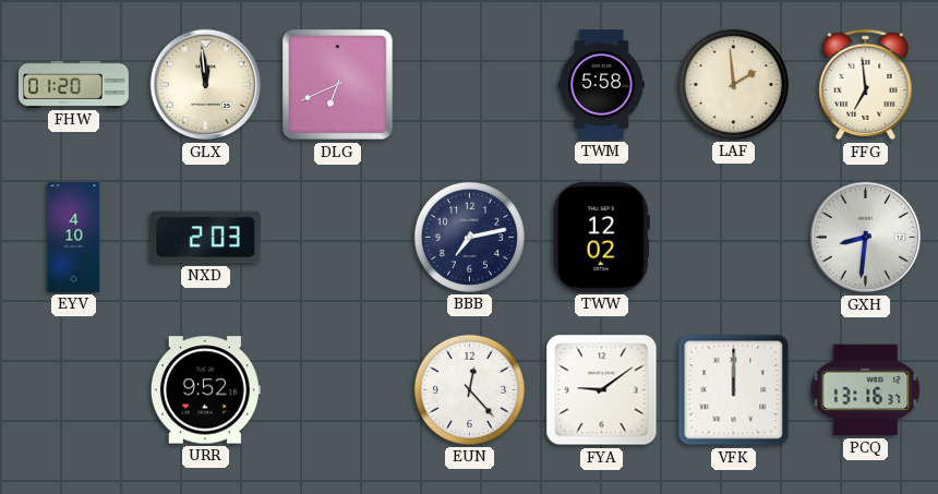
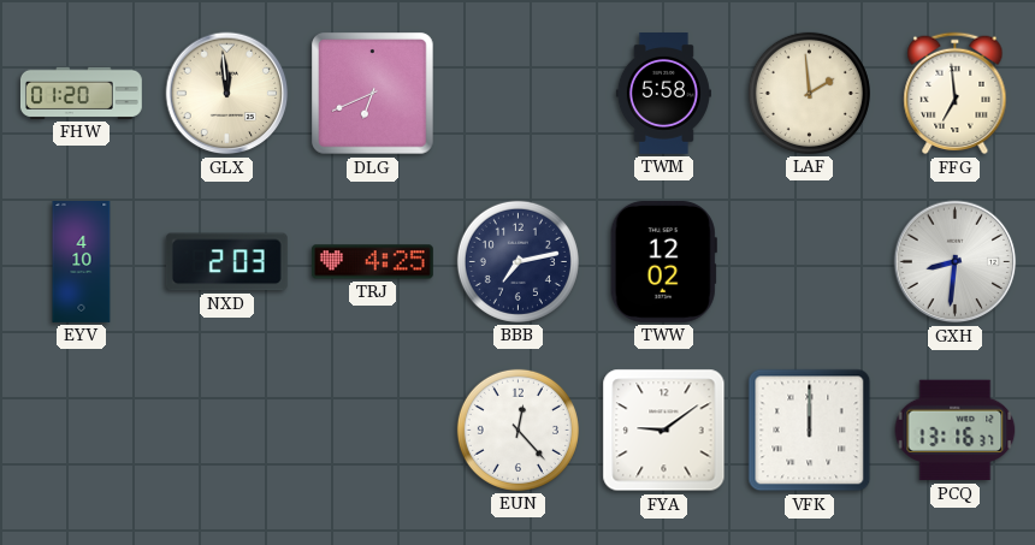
TRJ: none -> 4:25 (372, 262)
URR: 9:52 -> none (205, 390)
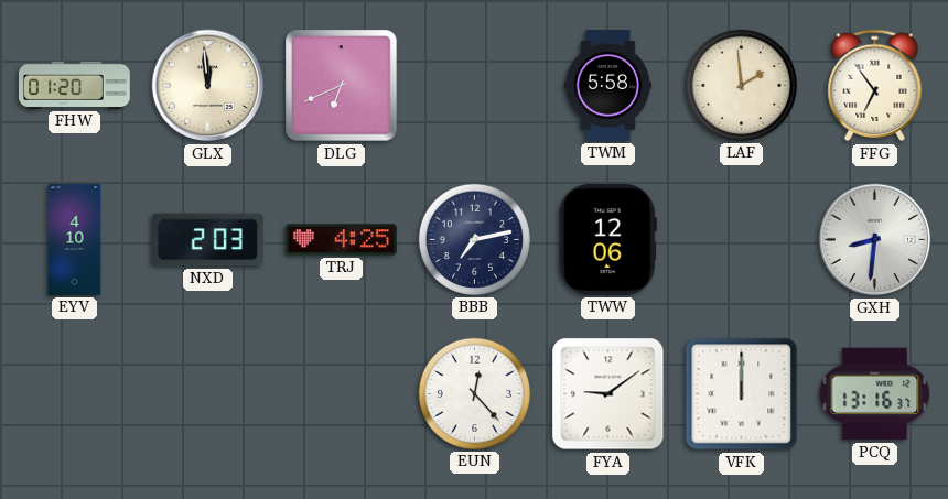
FFG: 6:59 -> 6:54 (875, 86)
TWW: 12:02 -> 12:06 (607, 239)
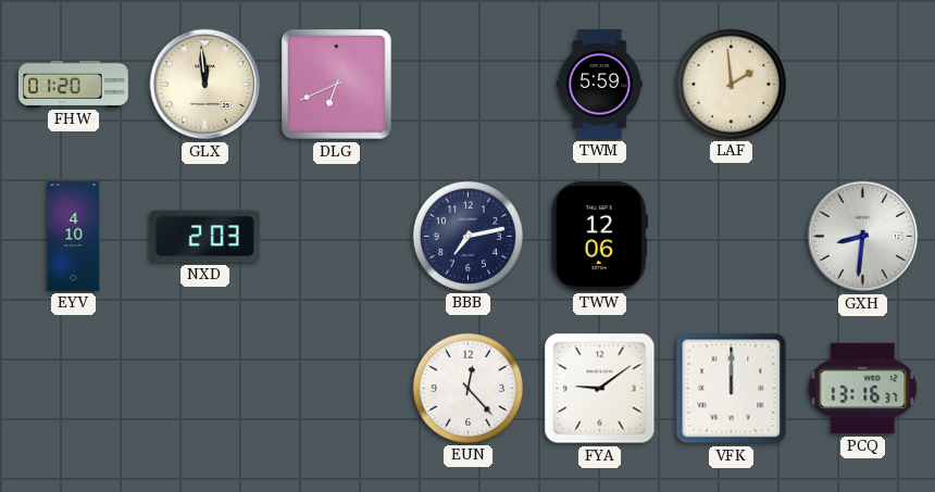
TWM: 5:58 -> 5:59 (599, 85)
FFG: 6:54 -> none (875, 86)
TRJ: 4:25 -> none (341, 240)
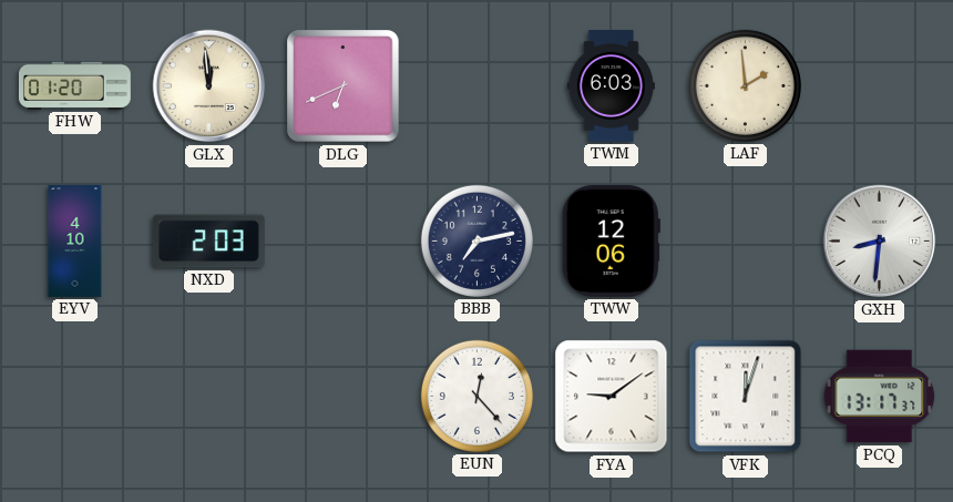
TWM: 5:59 -> 6:03 (611, 86)
VFK: 12:00 -> 12:03 (746, 397)
PCQ: 13:16 -> 13:17 (880, 397)
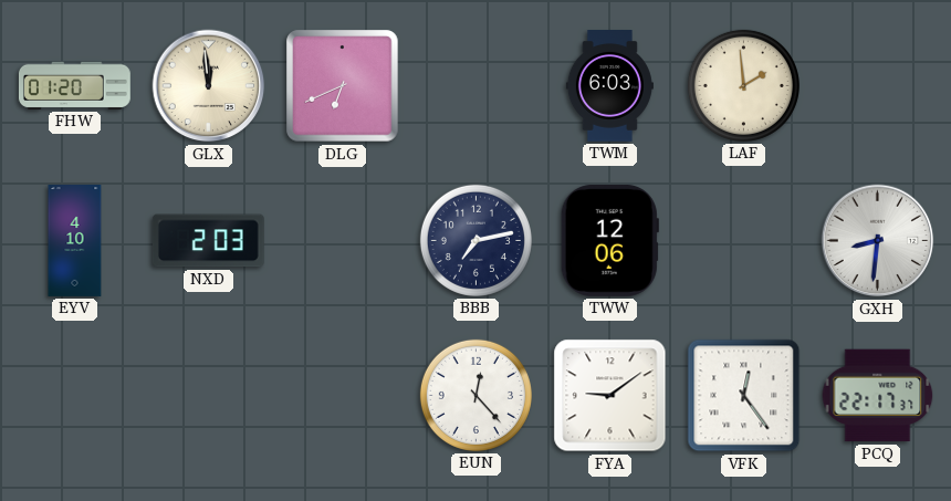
VFK: 12:03 -> 12:24 (744, 396)
PCQ: 13:17 -> 22:17 (878, 396)
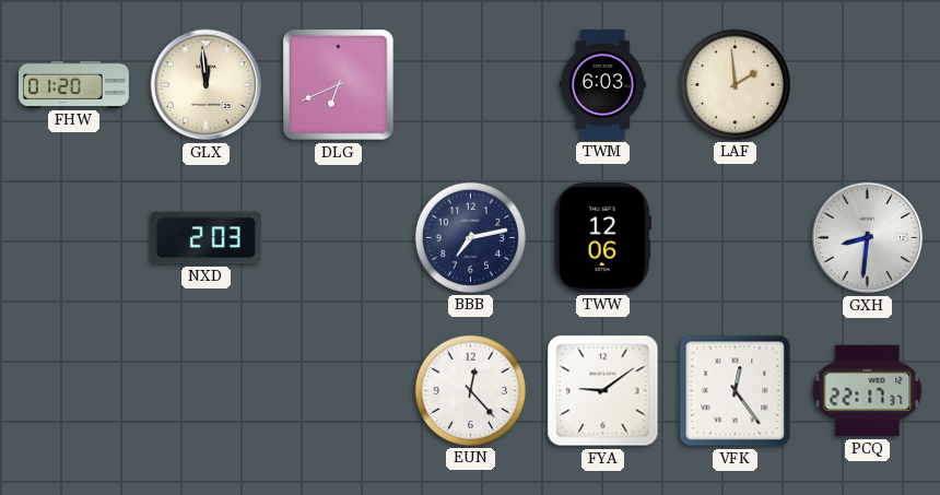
EYV: 4:10 -> none (75, 241)
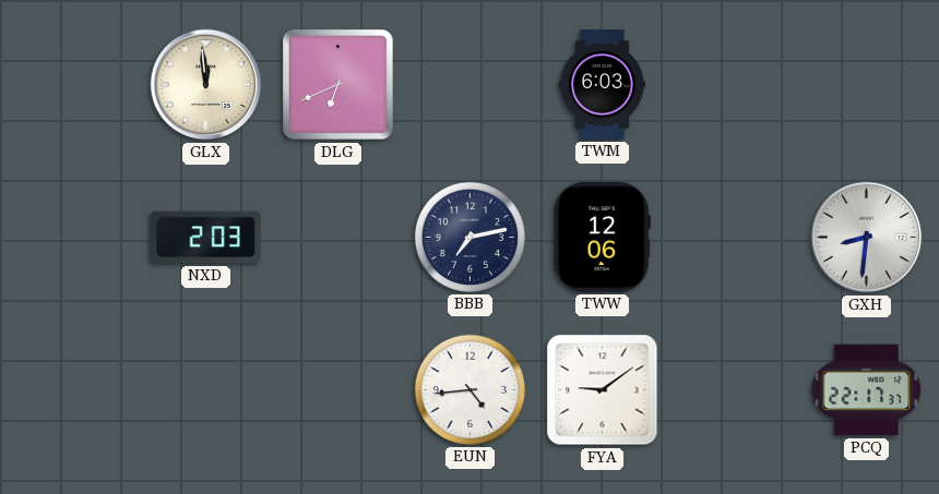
FHW: 01:20 -> none (74, 84)
LAF: 1:59 -> none (735, 84)
EUN: 12:23 -> 4:44 (469, 389)
VFK: 12:24 -> none (736, 391)
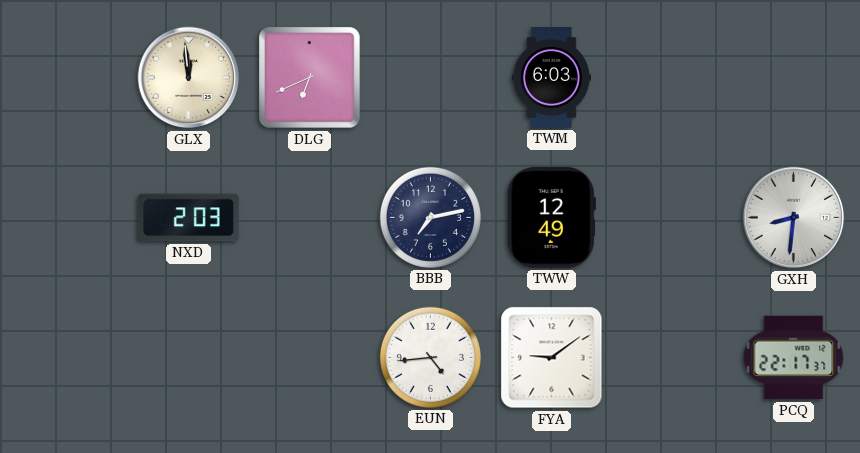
TWW: 12:06 -> 12:49 (551, 217)
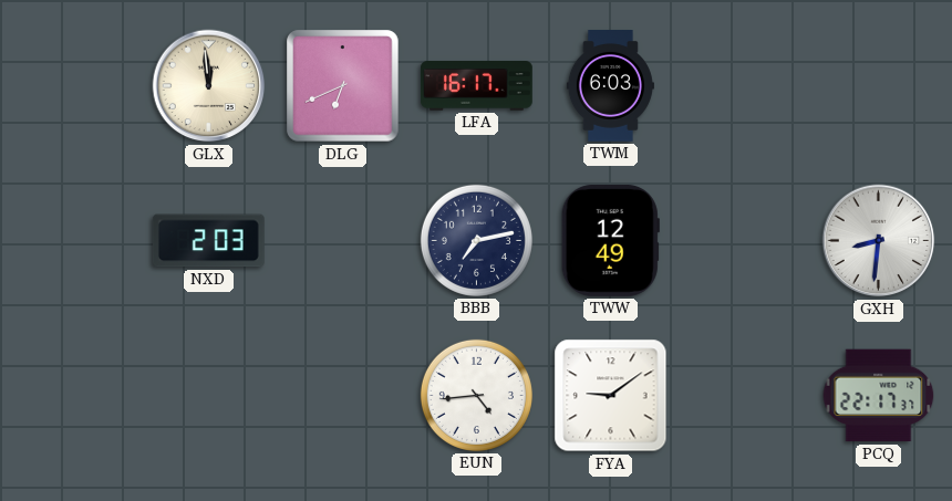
LFA: none -> 16:17 (476, 86)
